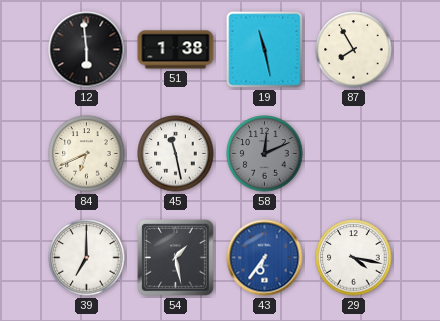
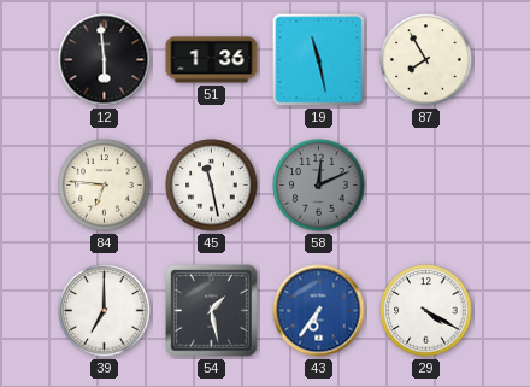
51: 1:38 -> 1:36 (212, 60)
84: 6:41 -> 6:46 (105, 186)
29: 4:17 -> 4:20 (426, 311)
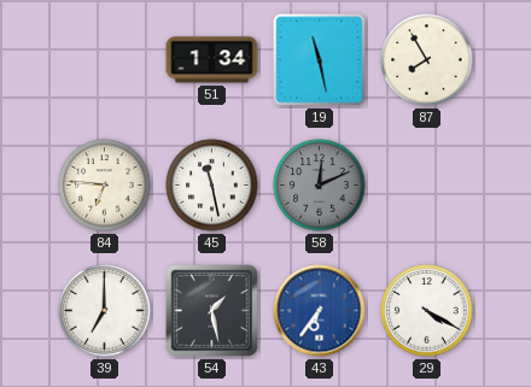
12: 5:59 -> none (105, 60)
51: 1:36 -> 1:34 (212, 60)
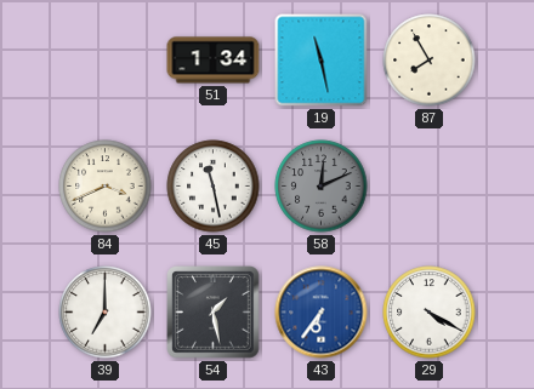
84: 6:46 -> 3:41 (106, 187)
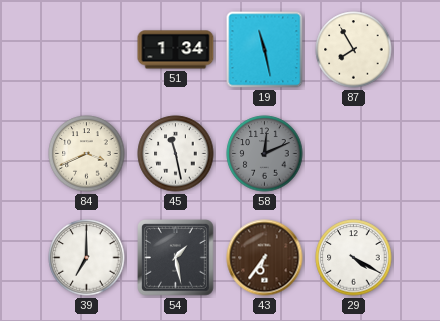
43 dial: blue -> brown (265, 258)
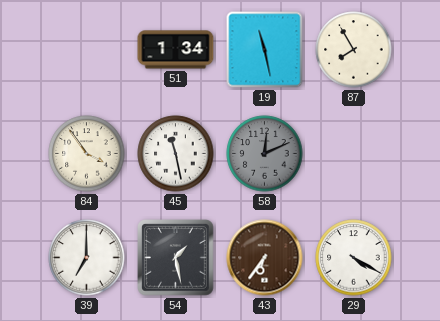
84: 3:41 -> 3:54 (87, 154)
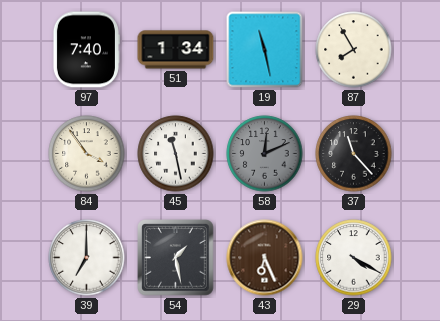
97: none -> 7:40 (86, 50)
37: none -> 11:23 (354, 154)
43: 6:36 -> 6:26 (265, 258)
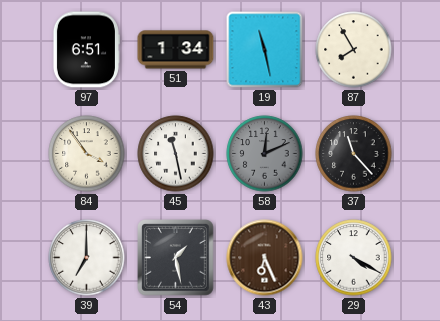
97: 7:40 -> 6:51 (86, 50)
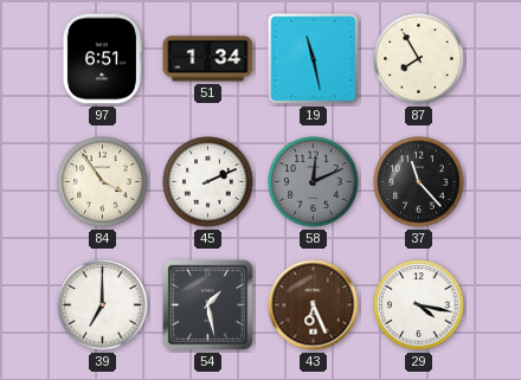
45: 11:28 -> 2:11 (208, 182)
29: 4:20 -> 4:17 (419, 305)
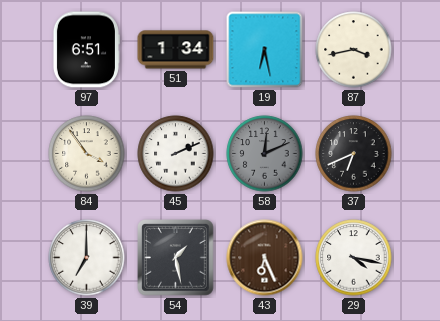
19: 11:28 -> 6:28 (265, 50)
87: 7:55 -> 3:43 (354, 50)
37: 11:23 -> 6:41 (354, 154)
